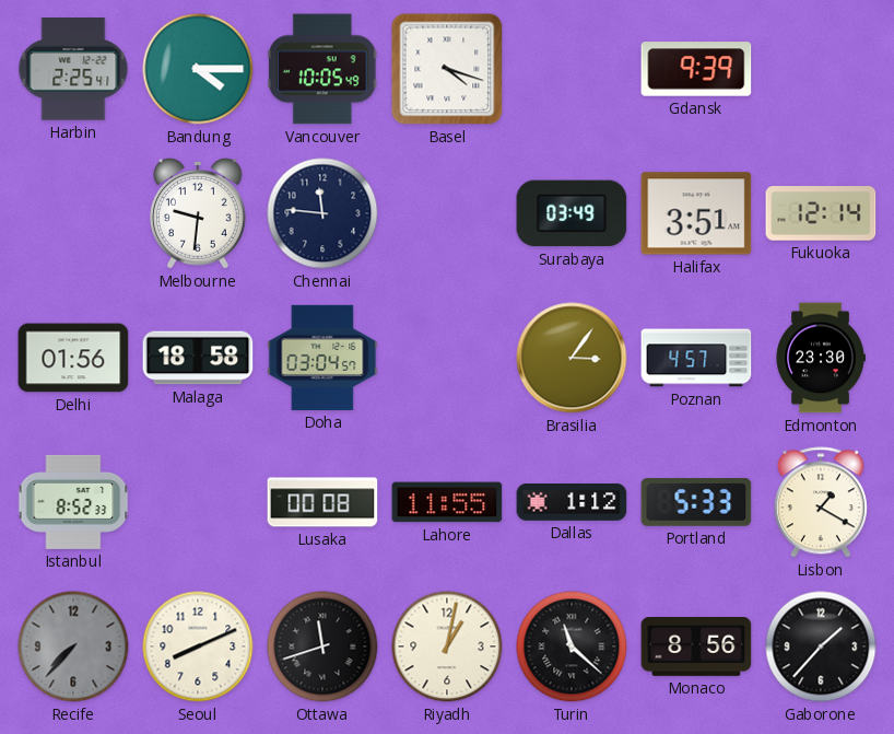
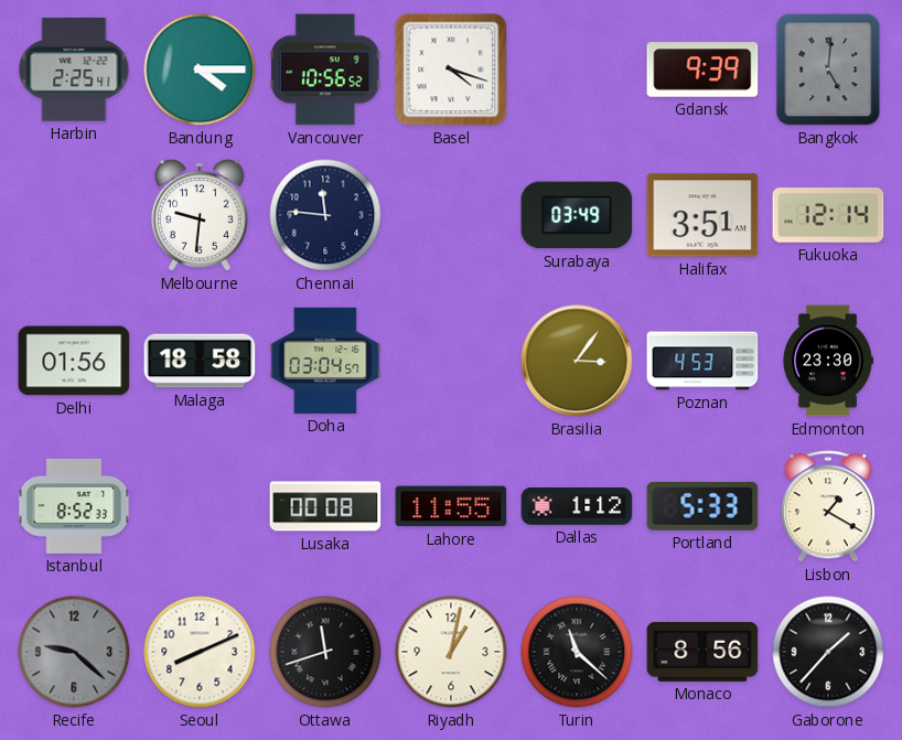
Vancouver: 10:05 -> 10:56 (325, 69)
Bangkok: none -> 5:01 (828, 69)
Poznan: 4:57 -> 4:53 (702, 361)
Recife: 7:37 -> 9:22 (74, 652)
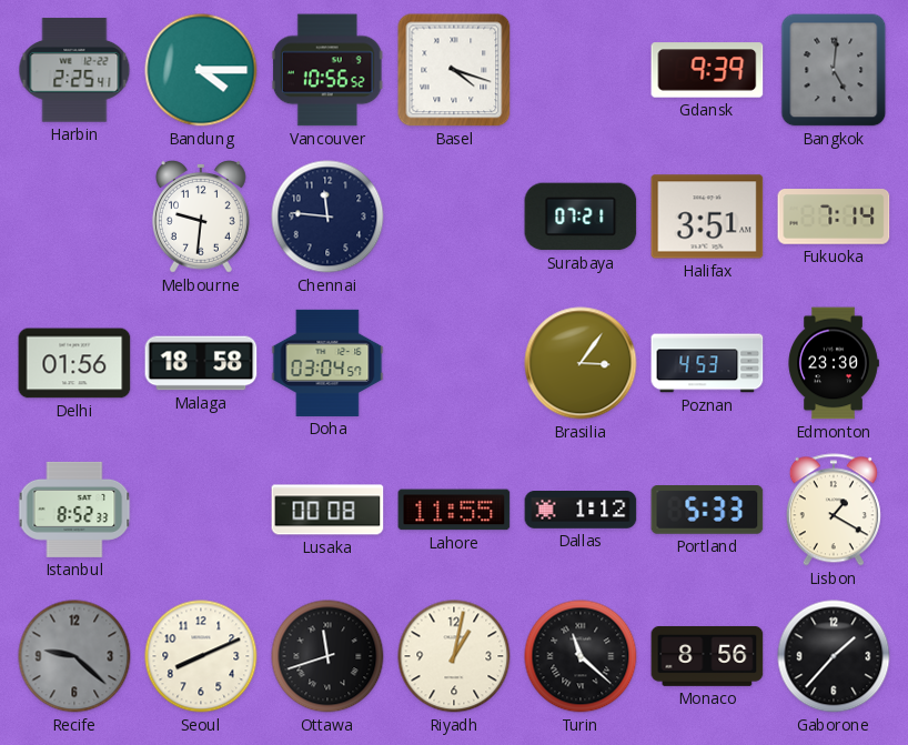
Surabaya: 03:49 -> 07:21 (581, 217)
Fukuoka: 12:14 -> 7:14 (834, 217)
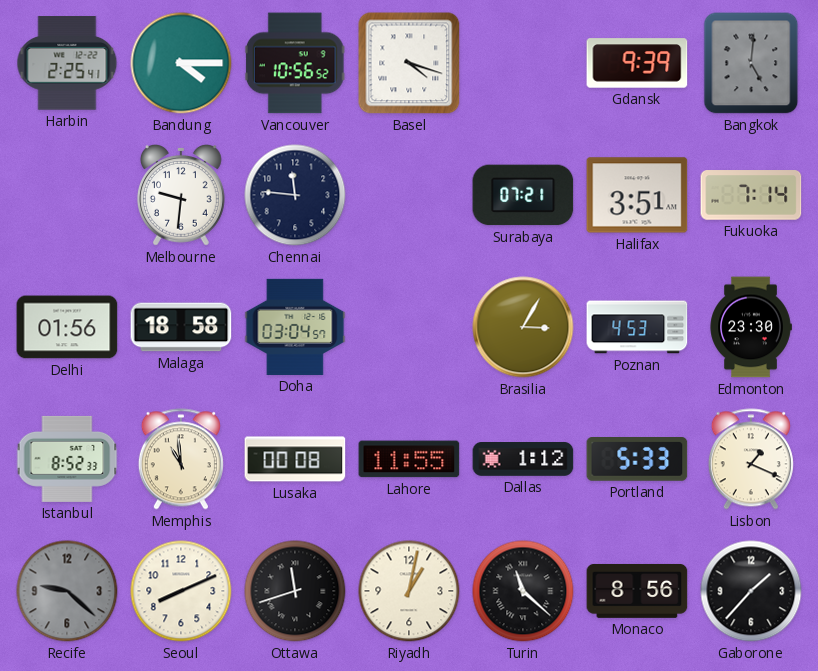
Brasilia: 3:06 -> 3:05 (523, 327)
Memphis: none -> 10:59 (181, 459)
Lisbon: 1:20 -> 1:19 (751, 459)
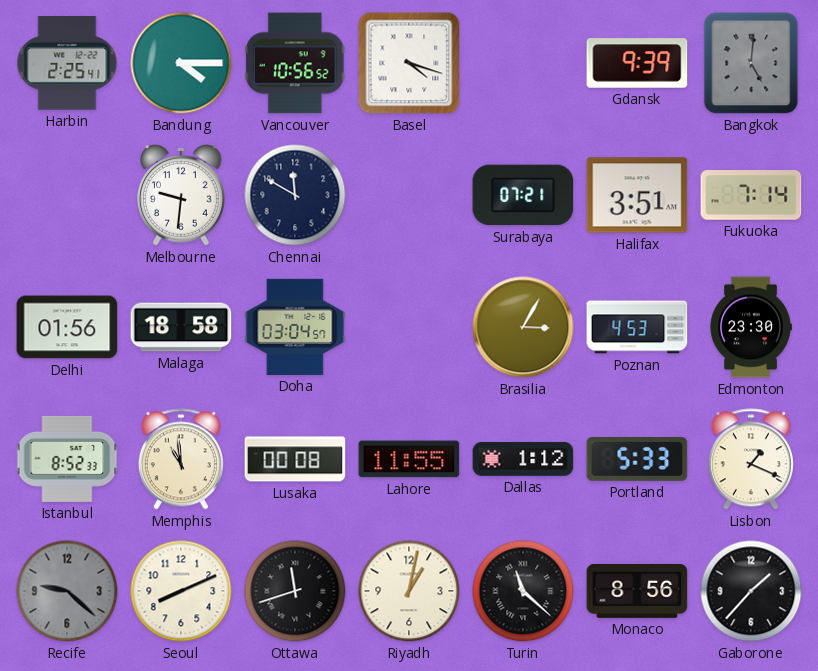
Chennai: 11:46 -> 11:50 (295, 195)
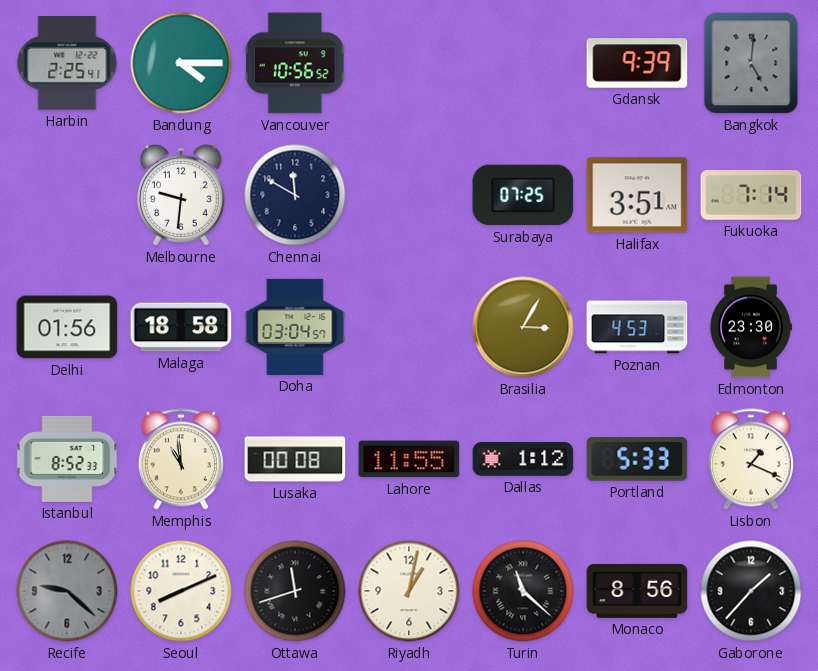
Basel: 4:18 -> none (409, 63)
Surabaya: 07:21 -> 07:25 (523, 195)
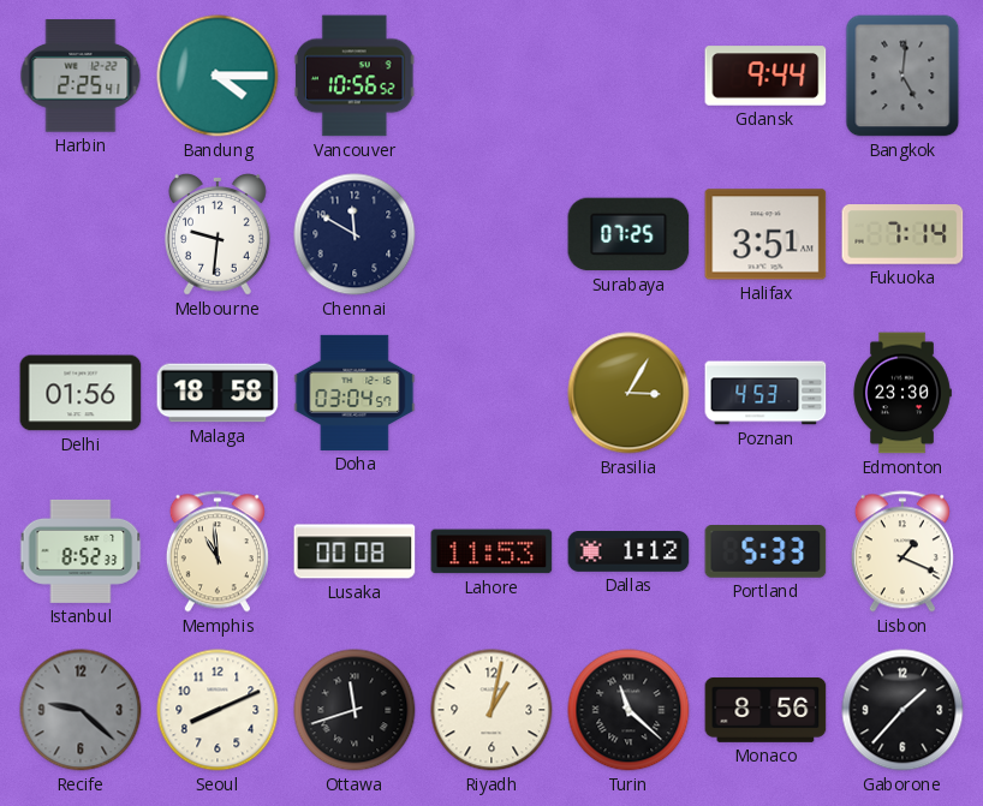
Gdansk: 9:39 -> 9:44 (765, 76)
Lahore: 11:55 -> 11:53 (491, 551)
